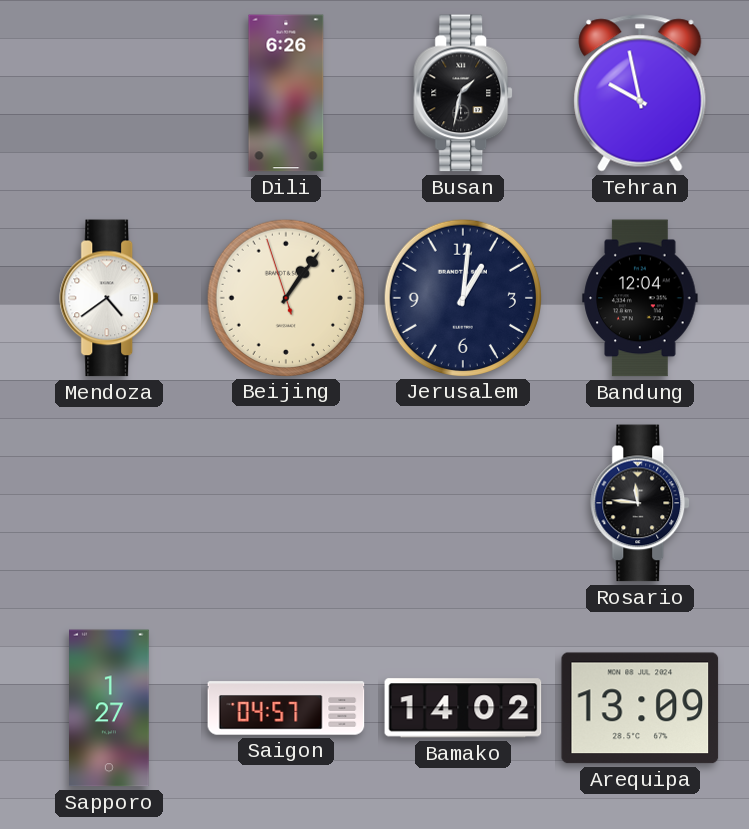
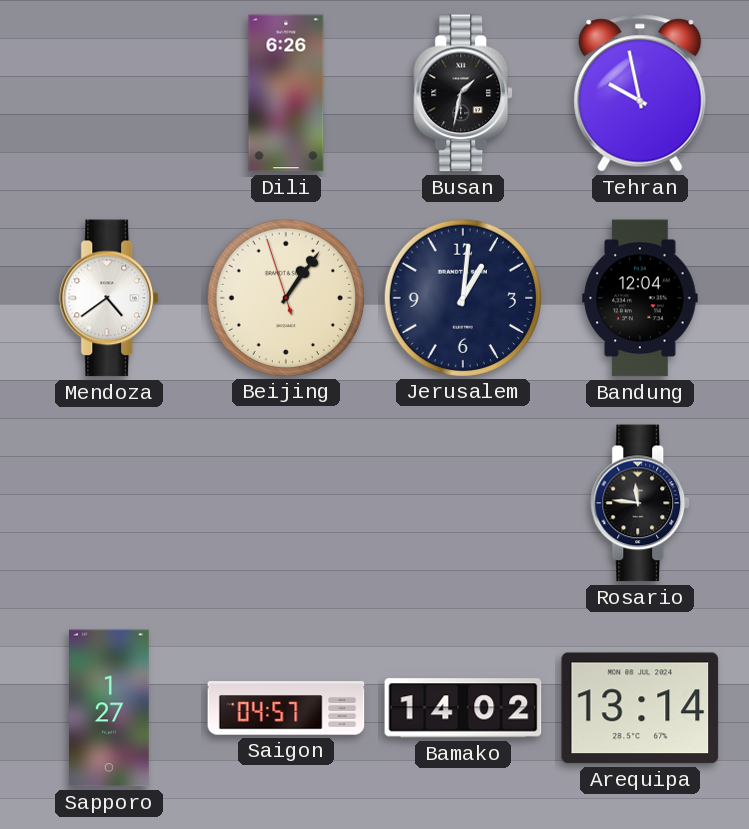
Arequipa: 13:09 -> 13:14 (640, 708)
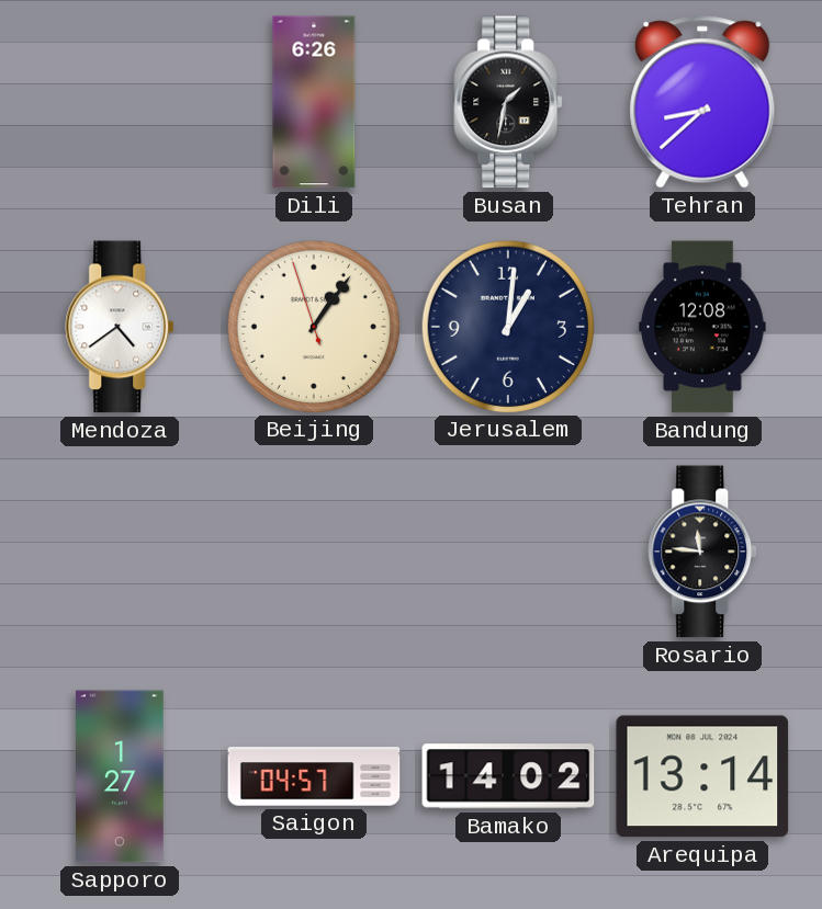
Tehran: 9:58 -> 8:38 (702, 102)
Bandung: 12:04 -> 12:08 (702, 327)
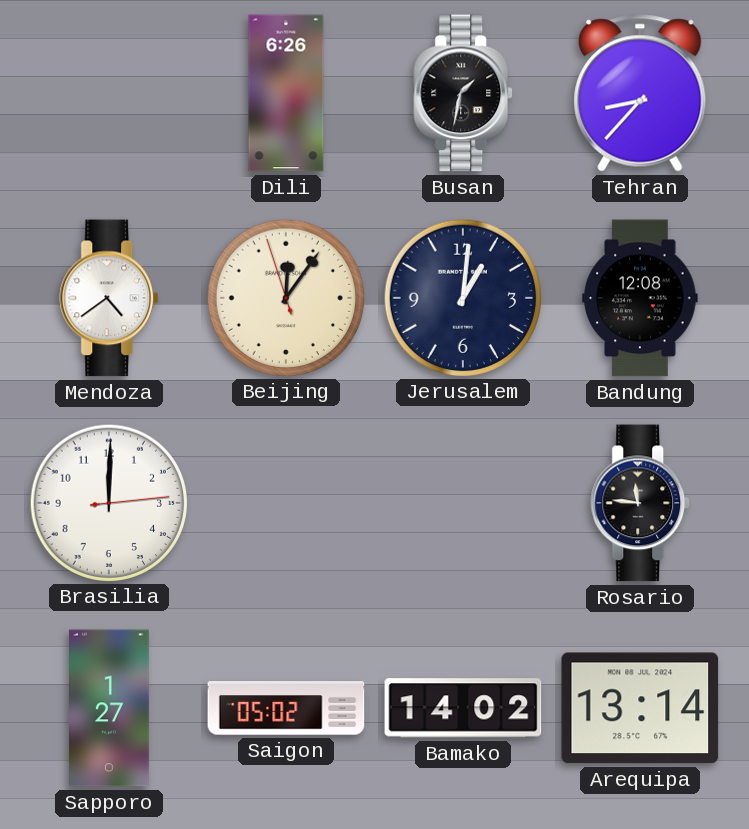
Tehran: 8:38 -> 8:37 (640, 93)
Beijing: 1:05 -> 12:05 (285, 297)
Brasilia: none -> 12:00 (108, 502)
Saigon: 04:57 -> 05:02 (286, 708)
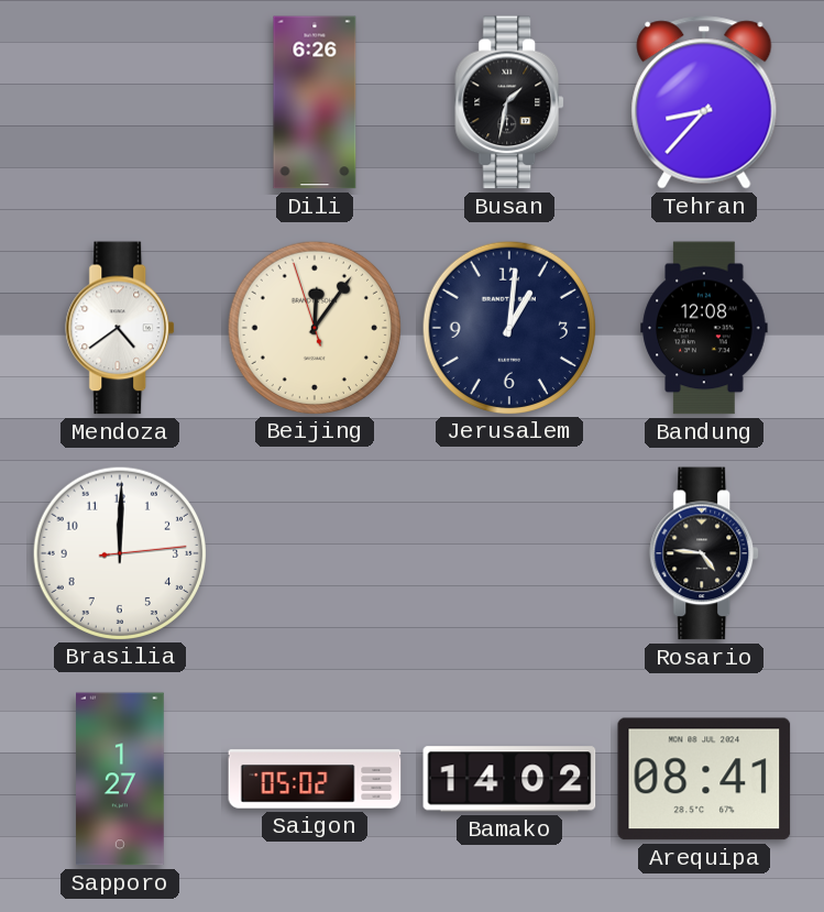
Rosario: 11:46 -> 4:46 (705, 553)
Arequipa: 13:14 -> 08:41 (704, 779)
